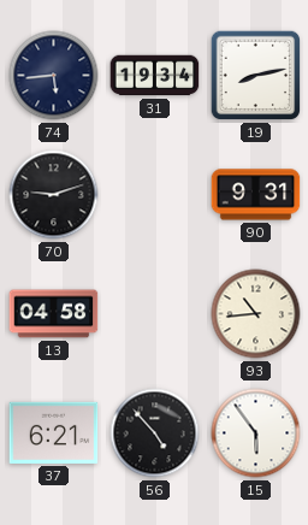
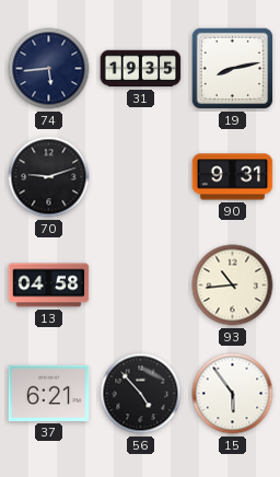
31: 19:34 -> 19:35 (141, 69)
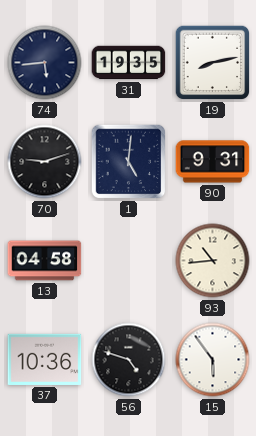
1: none -> 5:01 (129, 162)
37: 6:21 -> 10:36 (45, 359)
56: 4:53 -> 4:48 (129, 360)
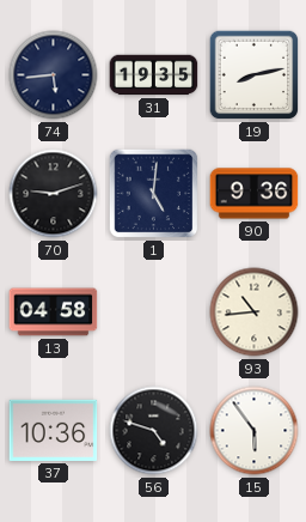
90: 9:31 -> 9:36 (255, 194)
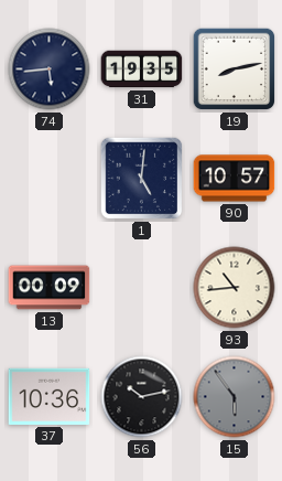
70: 9:12 -> none (54, 194)
90: 9:36 -> 10:57 (235, 179)
13: 04:58 -> 00:09 (50, 288)
56: 4:48 -> 10:13 (142, 397)
15 dial: white -> grey (235, 397)
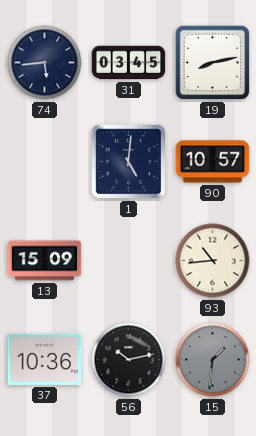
31: 19:35 -> 03:45 (129, 63)
13: 00:09 -> 15:09 (45, 261)
15: 5:54 -> 1:31 (213, 360)
